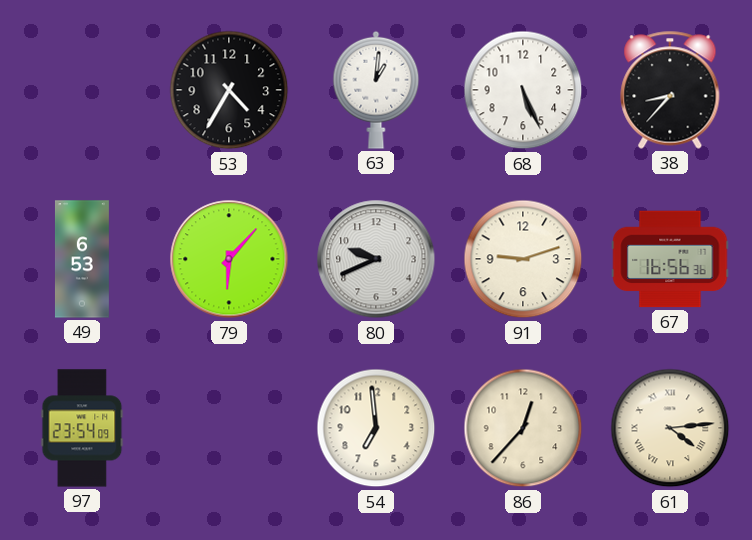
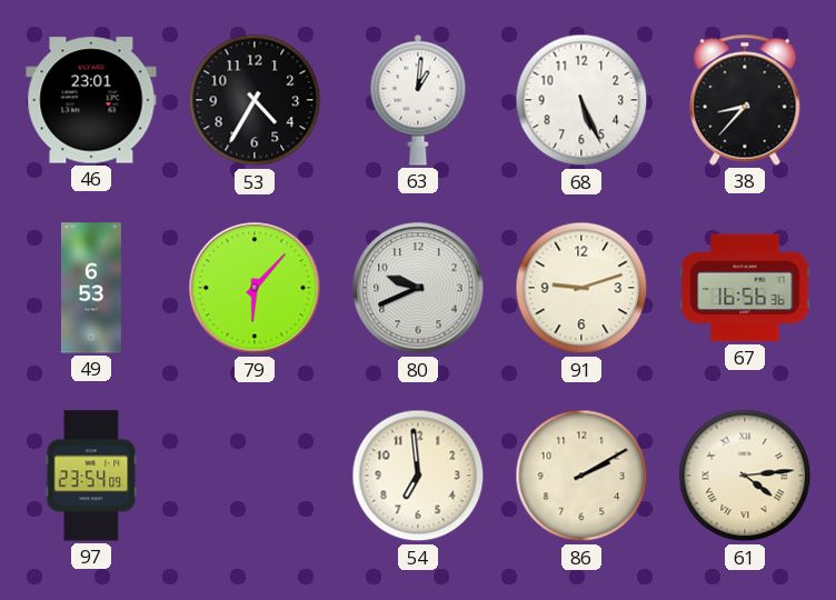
46: none -> 23:01 (91, 100)
86: 12:37 -> 2:10 (581, 476)
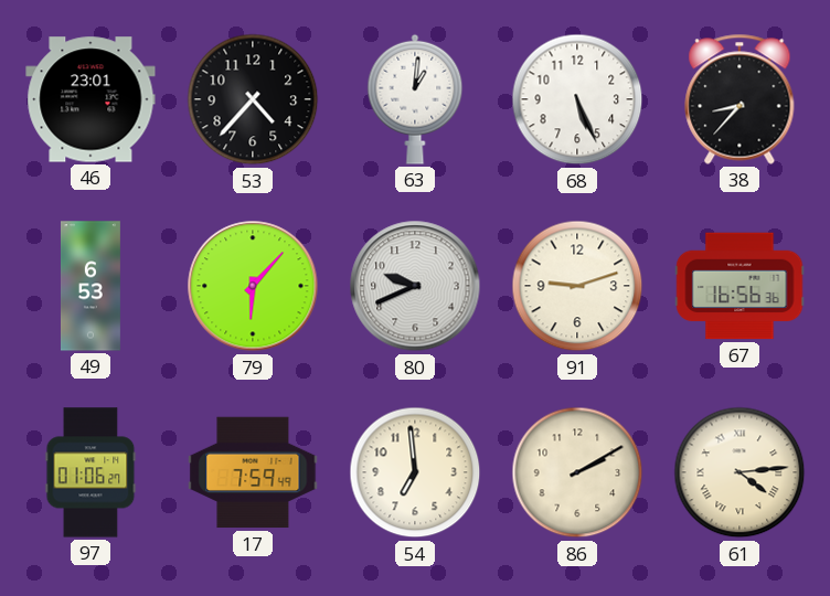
53: 4:35 -> 4:37 (253, 99)
97: 23:54 -> 01:06 (91, 472)
17: none -> 7:59 (253, 472)
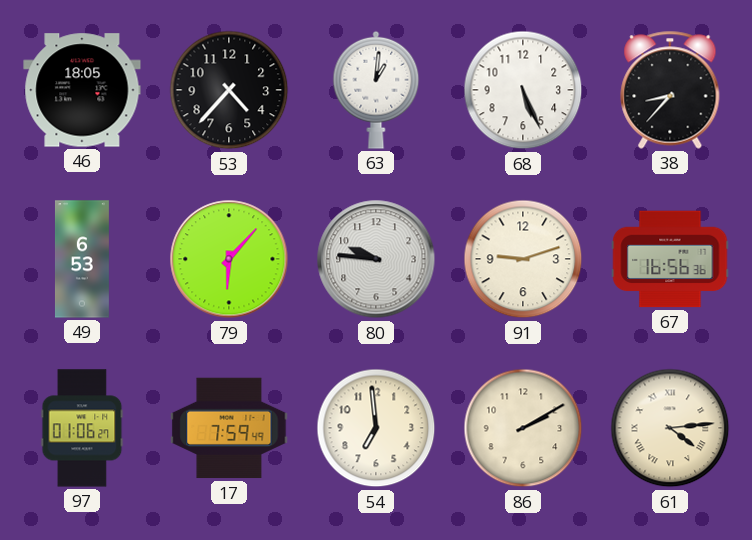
46: 23:01 -> 18:05 (82, 90)
80: 9:41 -> 9:46 (376, 259)
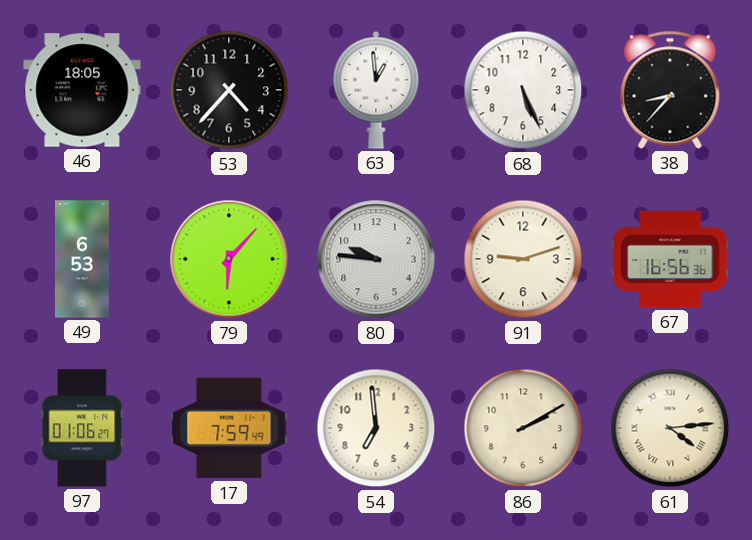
63: 1:01 -> 12:59 (376, 90)
